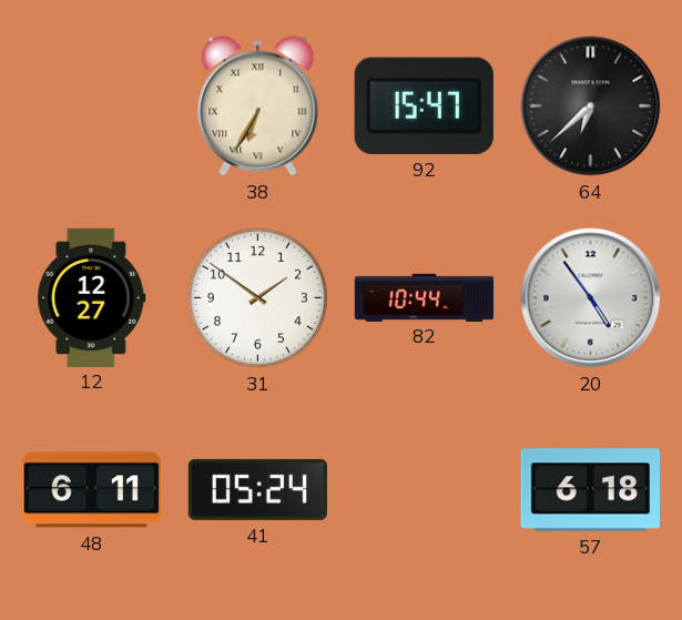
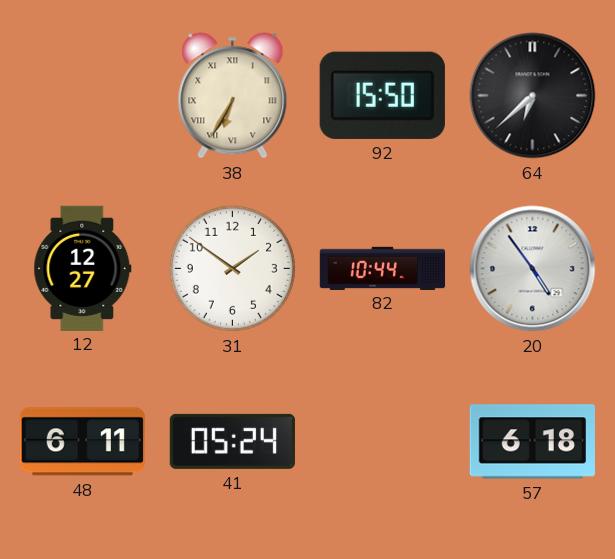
92: 15:47 -> 15:50 (382, 95)
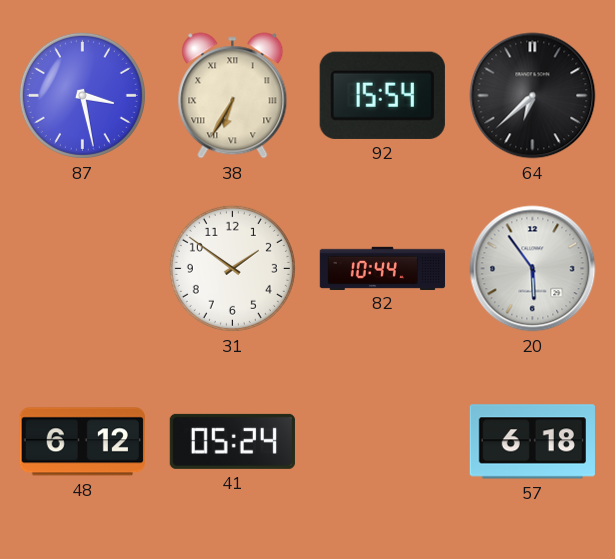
87: none -> 3:28 (82, 95)
92: 15:50 -> 15:54 (382, 95)
12: 12:27 -> none (83, 268)
20: 4:54 -> 5:54 (533, 269)
48: 6:11 -> 6:12 (82, 442)
